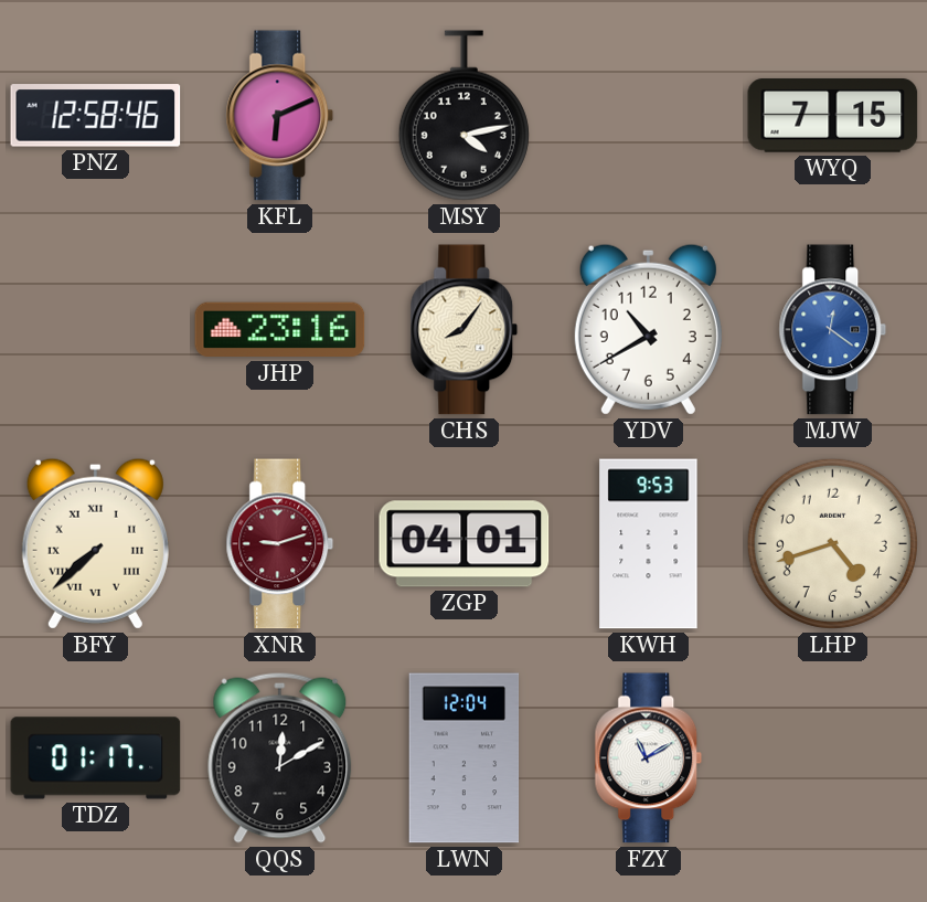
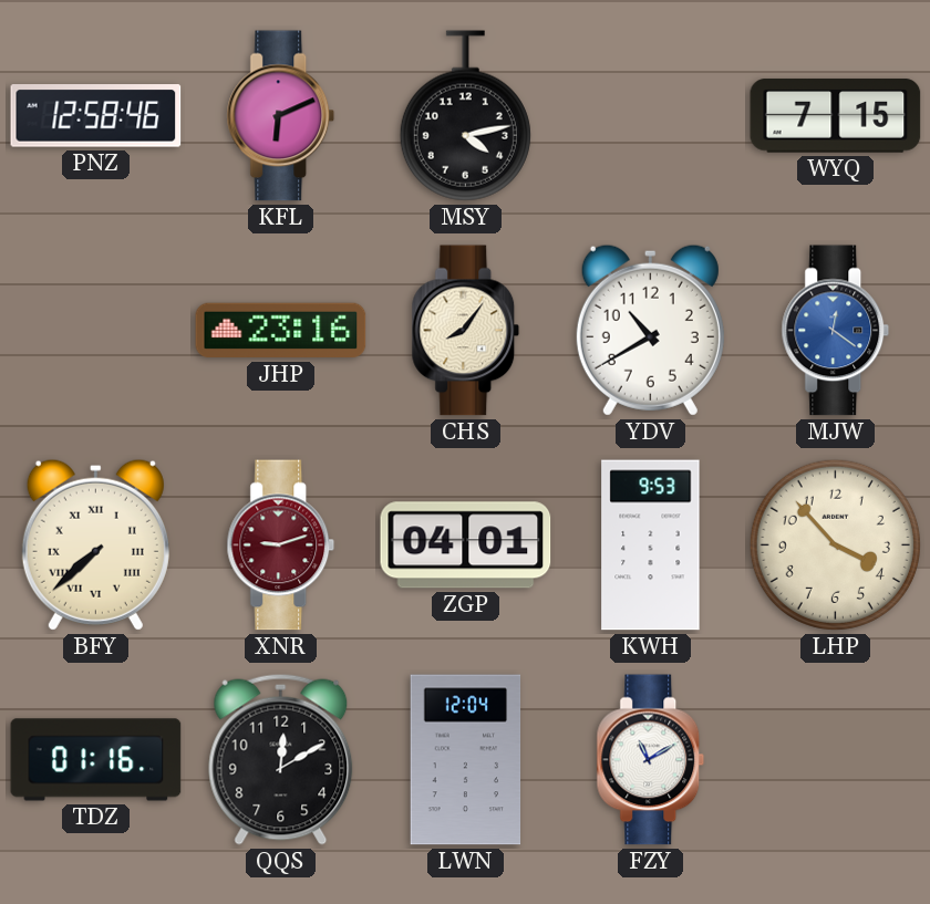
LHP: 4:42 -> 3:53 (835, 544)
TDZ: 01:17 -> 01:16 (96, 760)
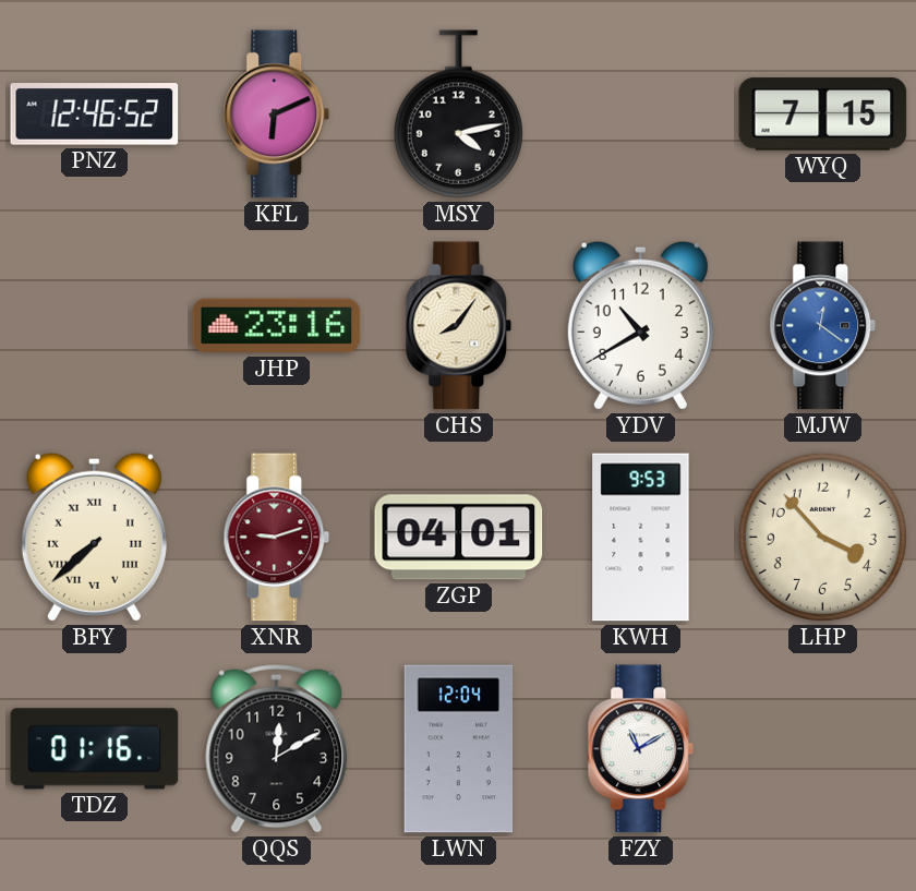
PNZ: 12:58 -> 12:46 (95, 115)
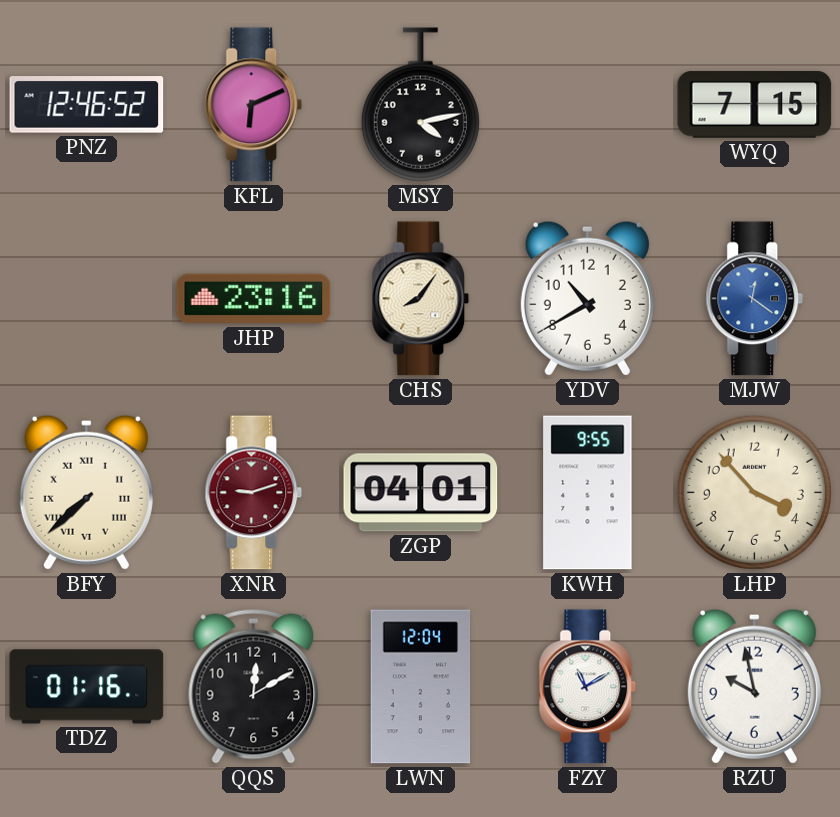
KWH: 9:53 -> 9:55 (588, 493)
RZU: none -> 9:58 (754, 686)
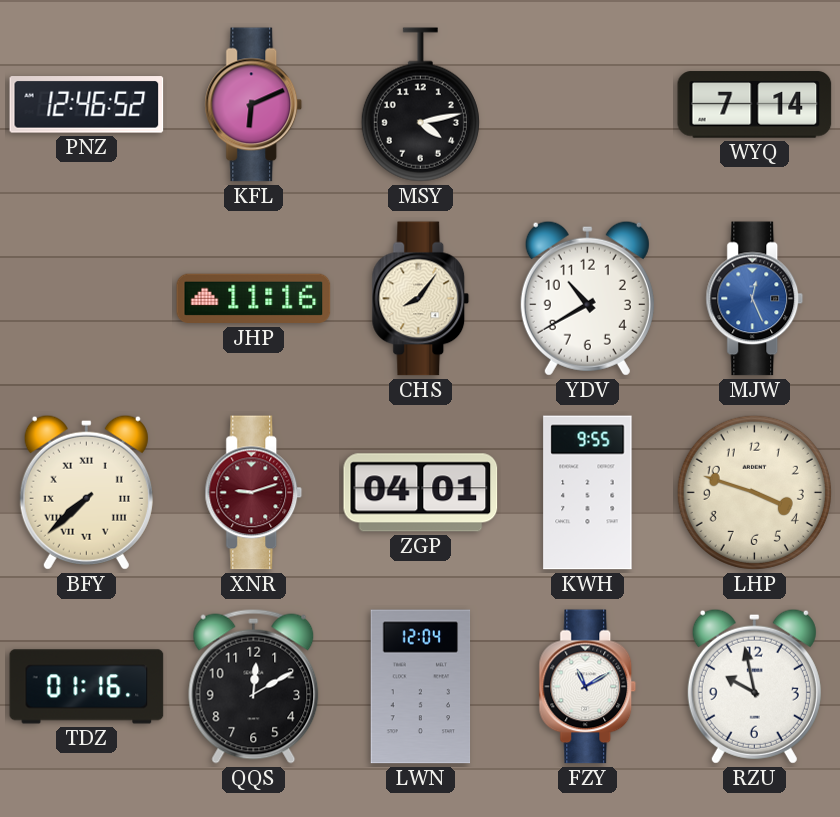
WYQ: 7:15 -> 7:14 (755, 105)
JHP: 23:16 -> 11:16 (254, 299)
MJW: 12:21 -> 12:26 (755, 299)
LHP: 3:53 -> 3:48 (754, 492)
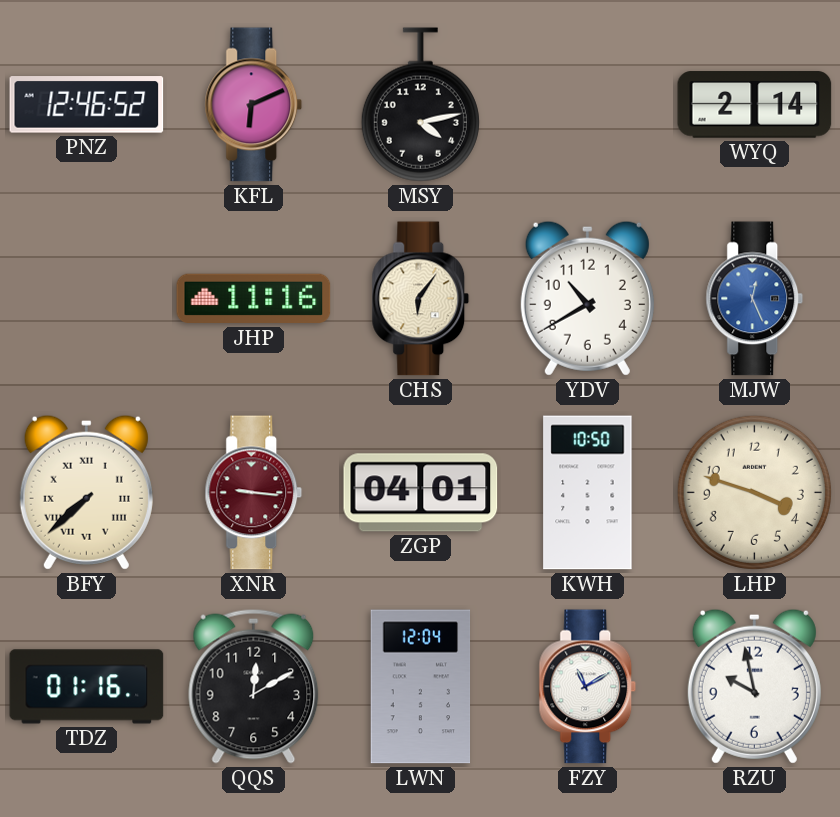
WYQ: 7:14 -> 2:14 (755, 105)
CHS: 8:06 -> 6:06 (421, 299)
XNR: 9:12 -> 9:16 (254, 493)
KWH: 9:55 -> 10:50 (588, 493)
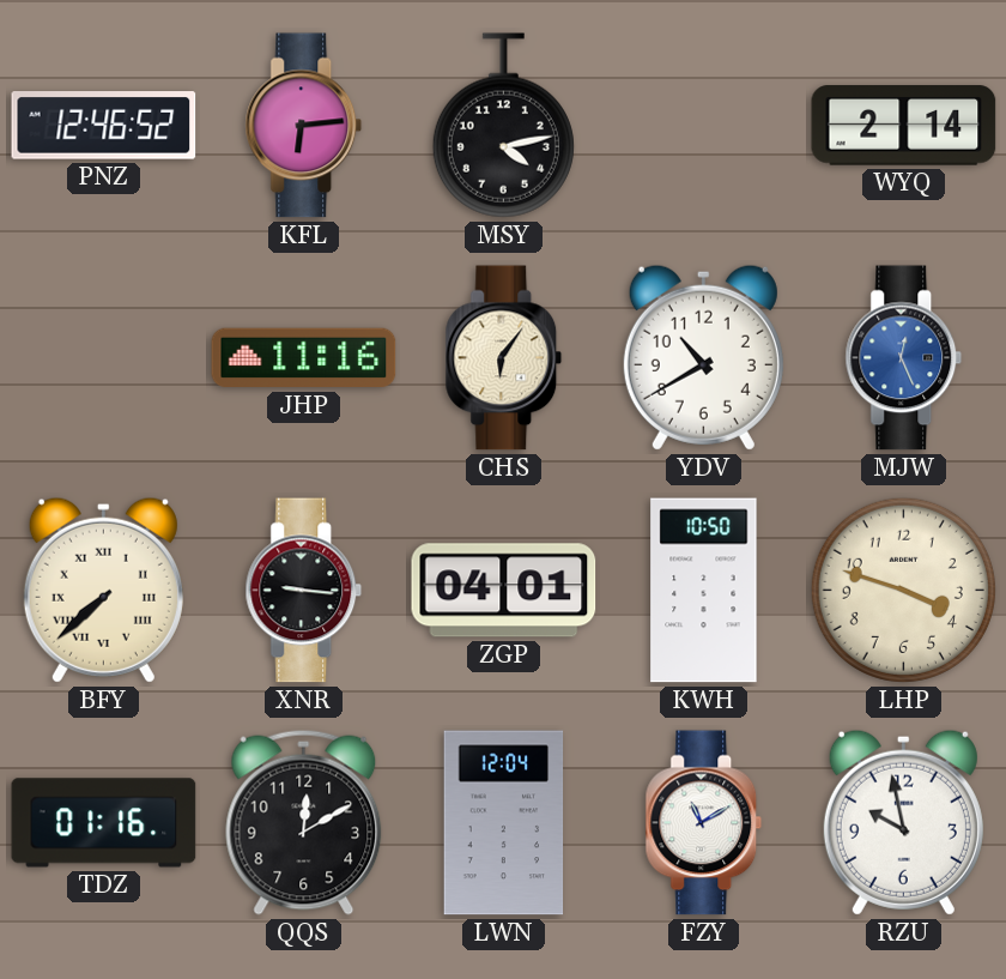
KFL: 6:11 -> 6:14 (304, 126)
XNR dial: burgundy -> black (304, 591)
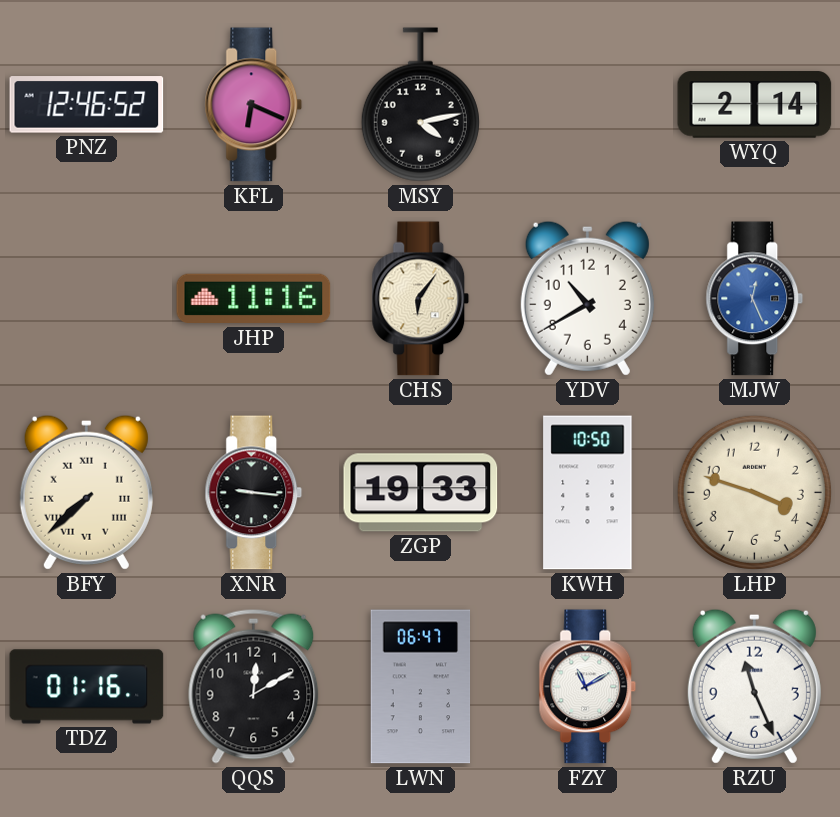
KFL: 6:14 -> 6:19 (254, 105)
ZGP: 04:01 -> 19:33 (421, 493)
LWN: 12:04 -> 06:47 (421, 687)
RZU: 9:58 -> 11:26 (754, 686)
